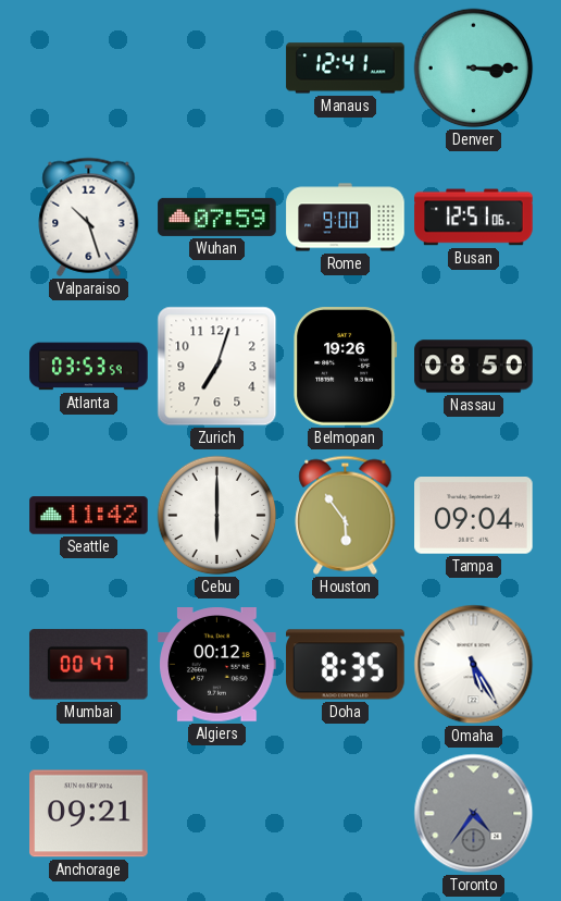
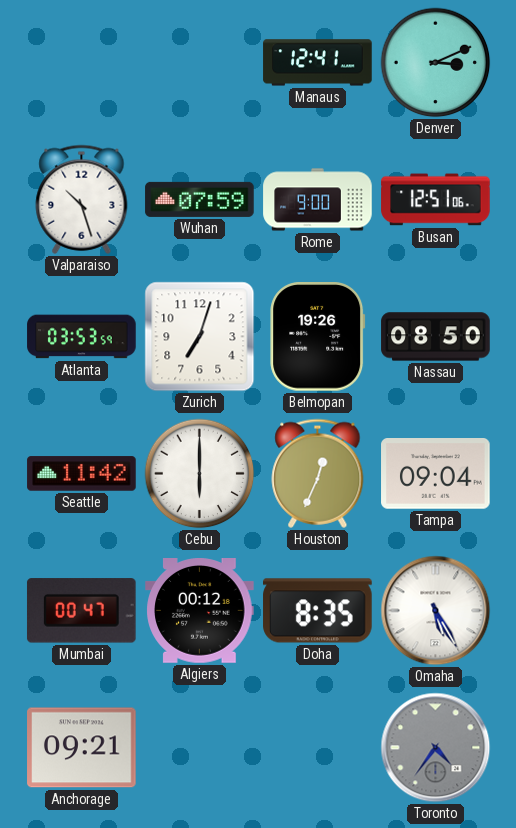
Denver: 3:15 -> 3:11 (436, 63)
Houston: 5:54 -> 12:34 (318, 473)
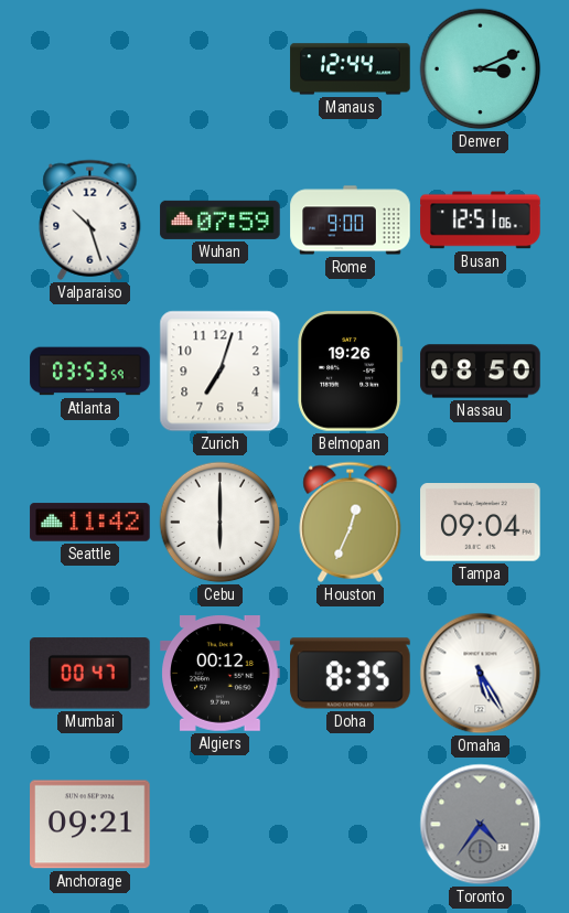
Manaus: 12:41 -> 12:44 (351, 69)
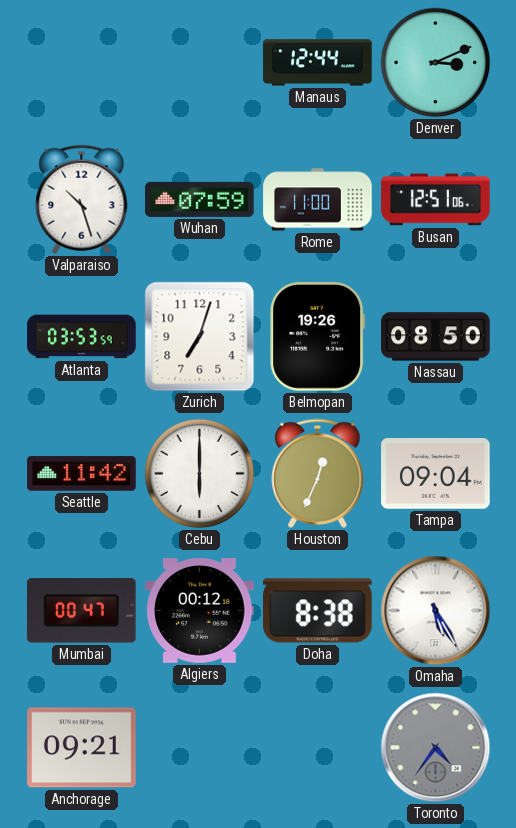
Rome: 9:00 -> 11:00 (318, 200)
Doha: 8:35 -> 8:38 (318, 611)
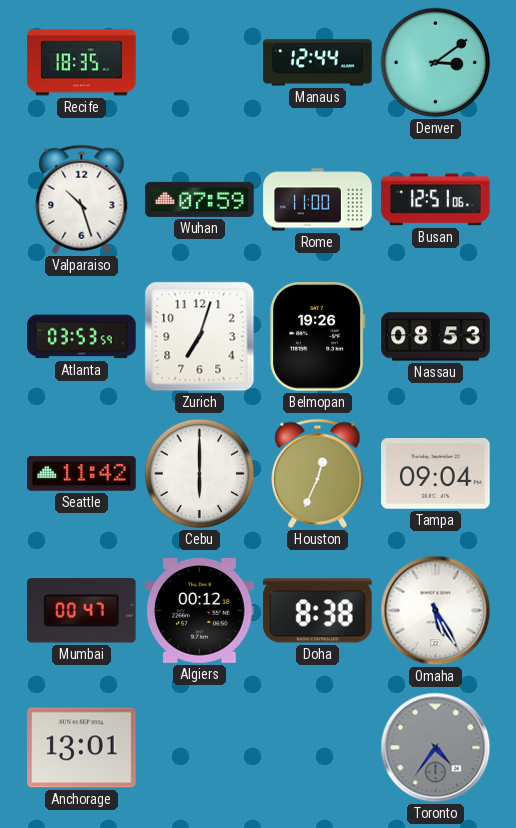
Recife: none -> 18:35 (82, 63)
Denver: 3:11 -> 3:09 (436, 63)
Nassau: 08:50 -> 08:53 (436, 337)
Anchorage: 09:21 -> 13:01 (82, 748)
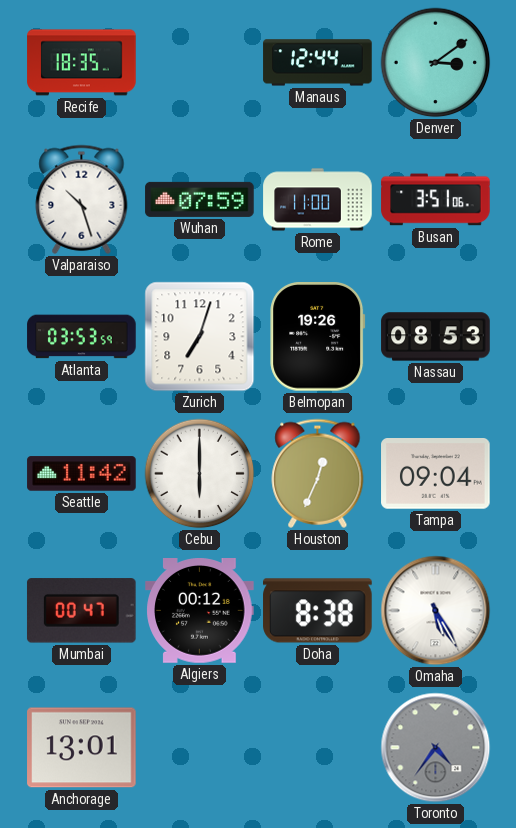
Busan: 12:51 -> 3:51 (436, 200)
